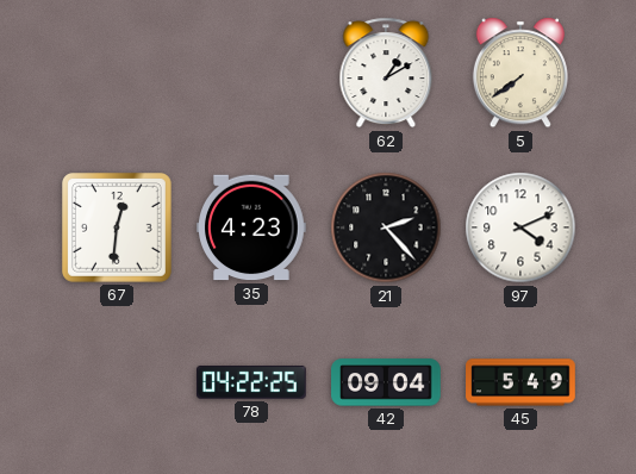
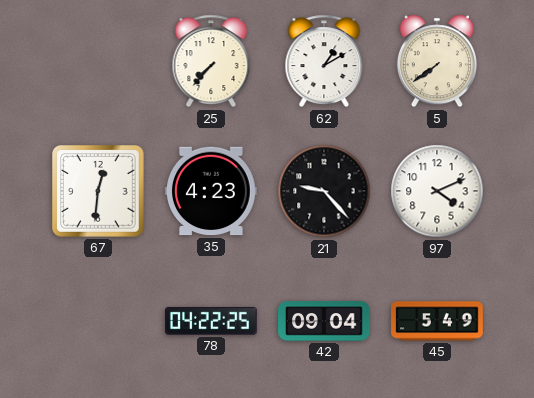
25: none -> 7:37 (211, 61)
21: 2:23 -> 9:23 (324, 191)
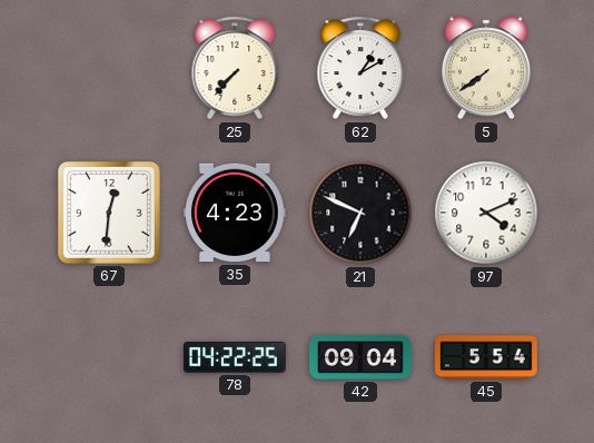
21: 9:23 -> 6:49 (360, 213)
45: 5:49 -> 5:54 (486, 357)
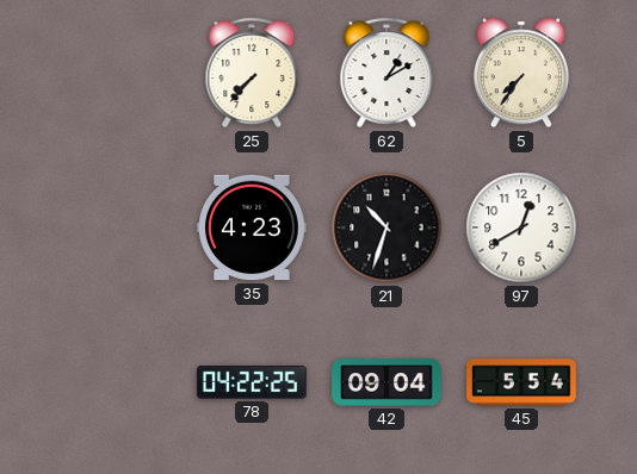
5: 7:39 -> 7:36 (521, 73)
67: 12:31 -> none (110, 214)
21: 6:49 -> 10:33 (386, 227)
97: 4:11 -> 12:40 (521, 227)
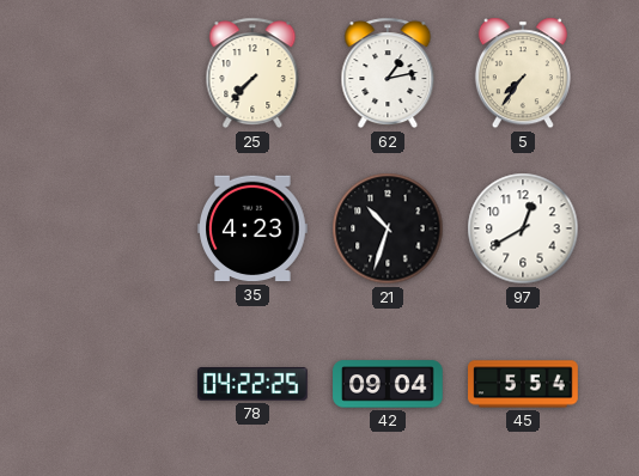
62: 1:10 -> 1:13 (388, 73)
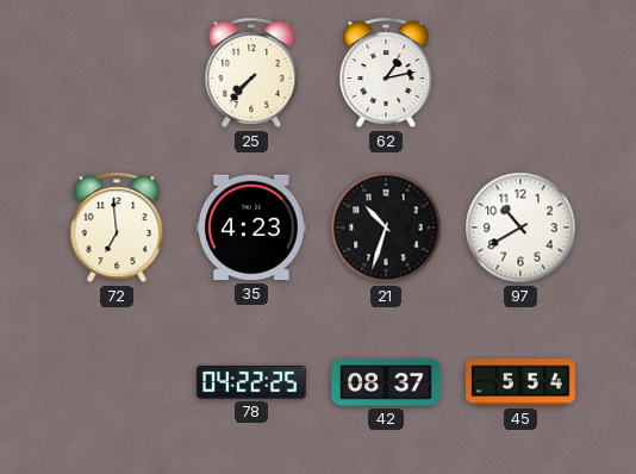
5: 7:36 -> none (523, 73)
72: none -> 6:59 (117, 227)
97: 12:40 -> 10:40 (520, 227)
42: 09:04 -> 08:37 (386, 382)
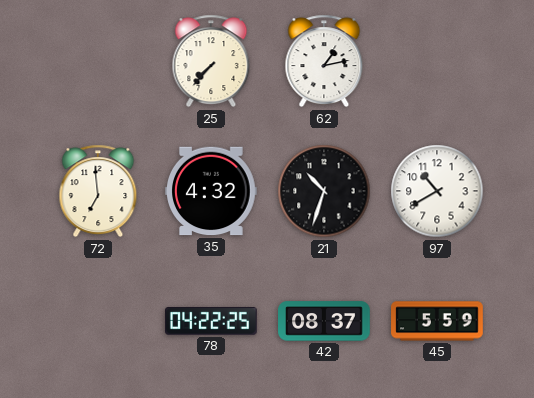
35: 4:23 -> 4:32 (211, 191)
45: 5:54 -> 5:59 (437, 321)
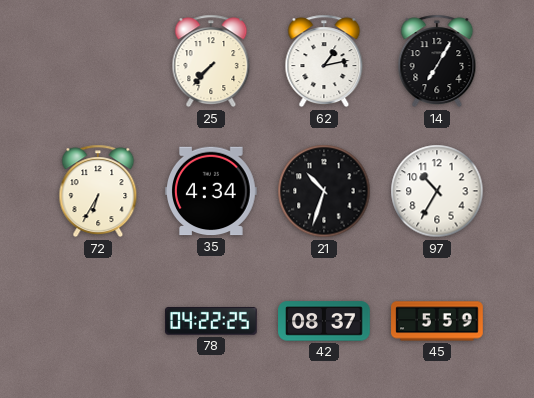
14: none -> 7:05 (437, 61)
72: 6:59 -> 6:35 (98, 191)
35: 4:32 -> 4:34 (211, 191)
97: 10:40 -> 10:35 (437, 191)
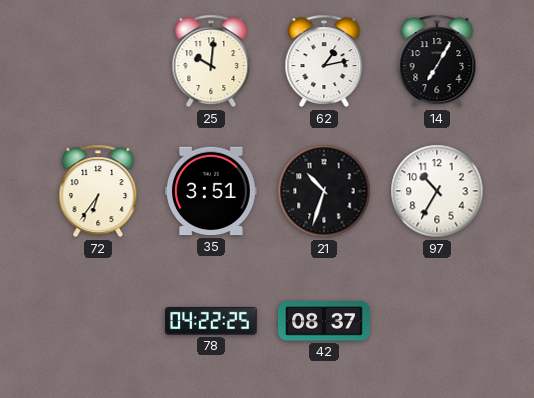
25: 7:37 -> 10:01 (211, 61)
72: 6:35 -> 6:36 (98, 191)
35: 4:34 -> 3:51 (211, 191)
45: 5:59 -> none (437, 321)
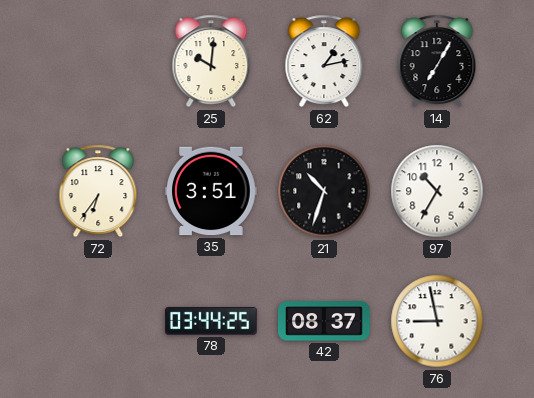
78: 04:22 -> 03:44 (212, 322)
76: none -> 8:58 (437, 321)
